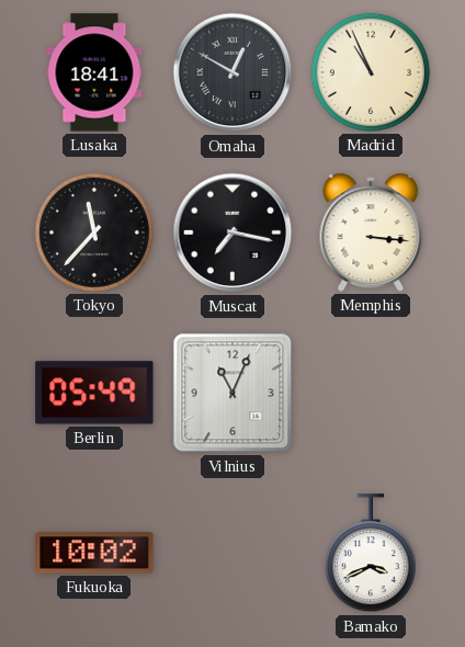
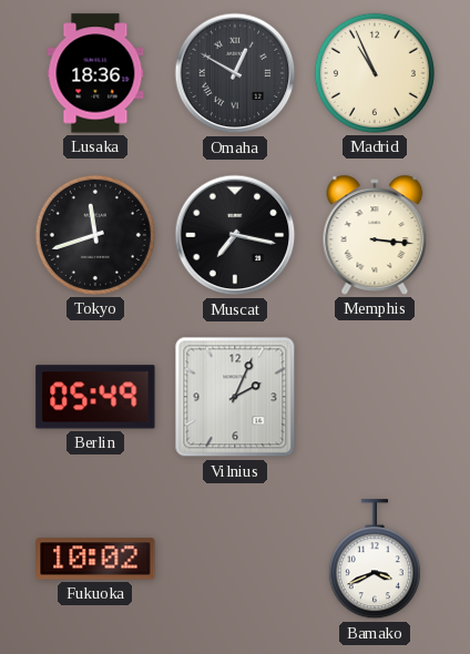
Lusaka: 18:41 -> 18:36 (95, 73)
Tokyo: 11:37 -> 11:42 (95, 235)
Vilnius: 11:04 -> 2:04 (235, 397)
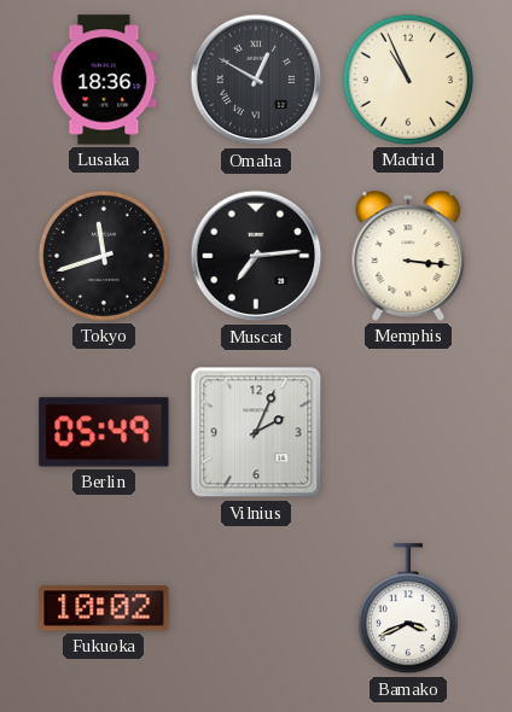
Muscat: 7:17 -> 7:14 (256, 256)
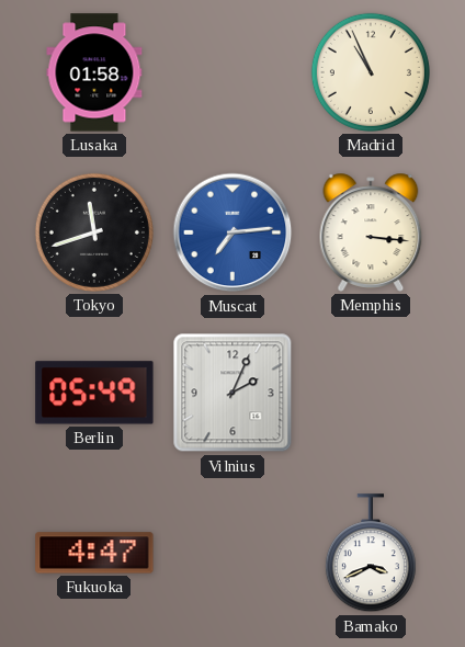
Lusaka: 18:36 -> 01:58 (94, 72)
Omaha: 12:50 -> none (256, 80)
Muscat dial: black -> blue (232, 232)
Fukuoka: 10:02 -> 4:47 (94, 553)
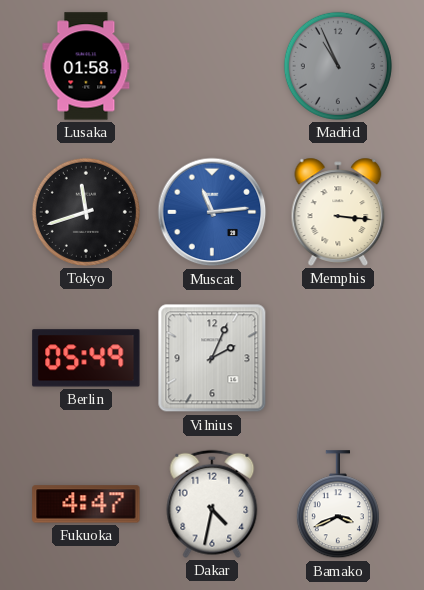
Madrid dial: cream -> grey (338, 66)
Muscat: 7:14 -> 11:14 (212, 212)
Dakar: none -> 4:32 (212, 504)
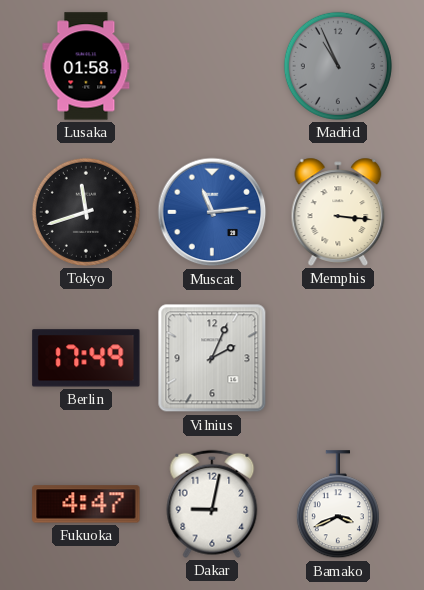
Berlin: 05:49 -> 17:49 (86, 358)
Dakar: 4:32 -> 9:02 (212, 504)
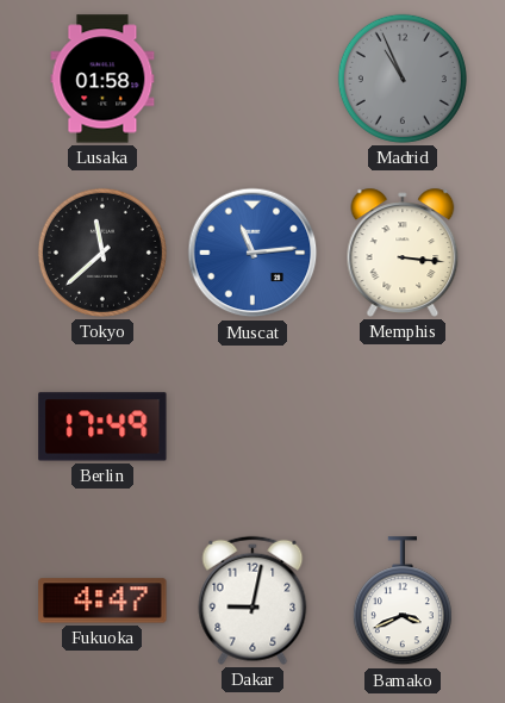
Tokyo: 11:42 -> 11:38 (102, 253)
Vilnius: 2:04 -> none (212, 358)
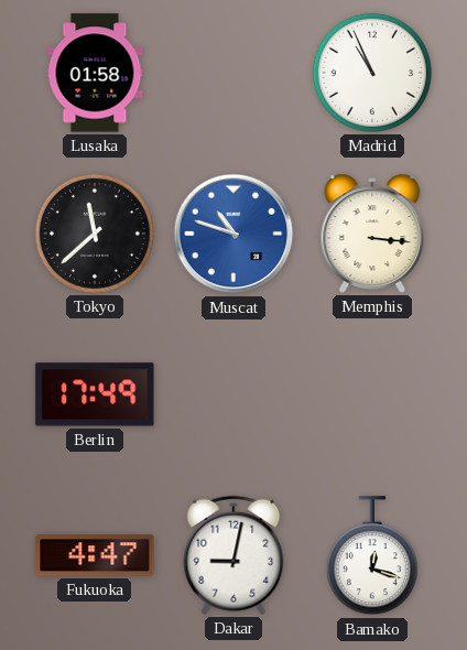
Madrid dial: grey -> white (372, 73)
Muscat: 11:14 -> 10:48 (233, 234)
Bamako: 3:41 -> 12:18 (372, 556)
